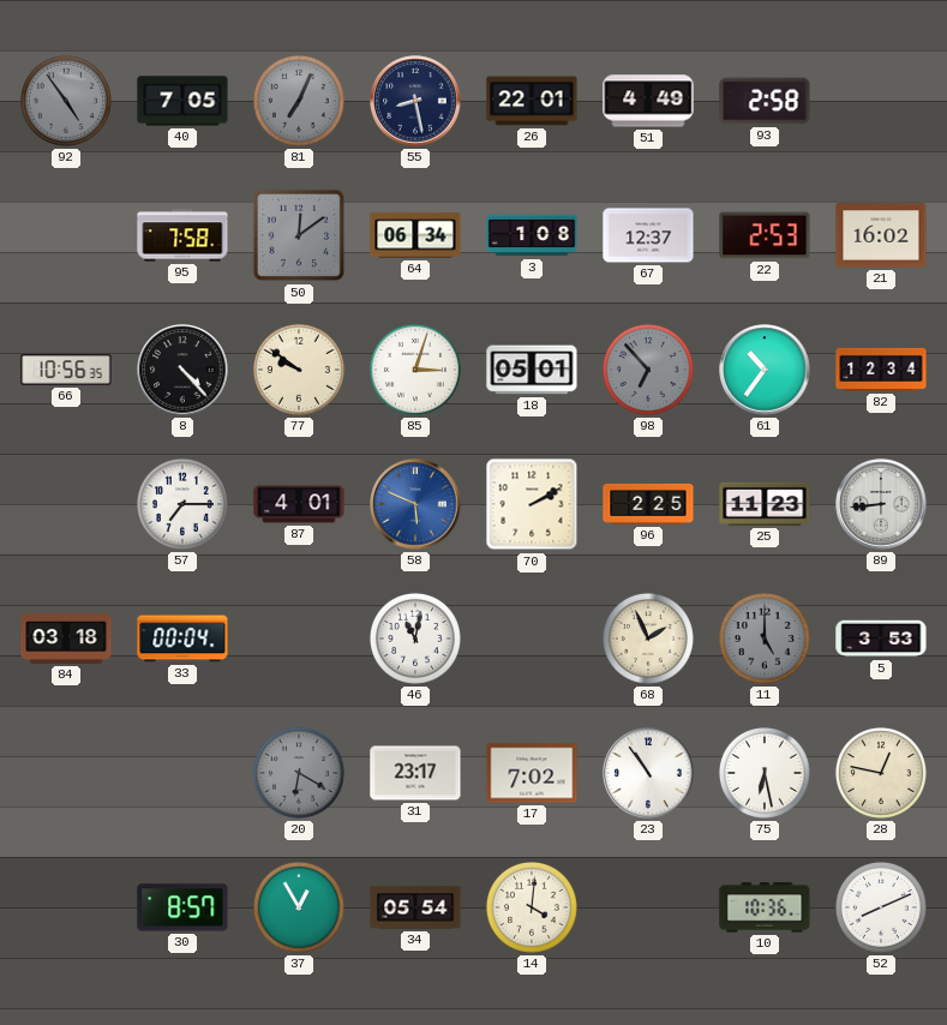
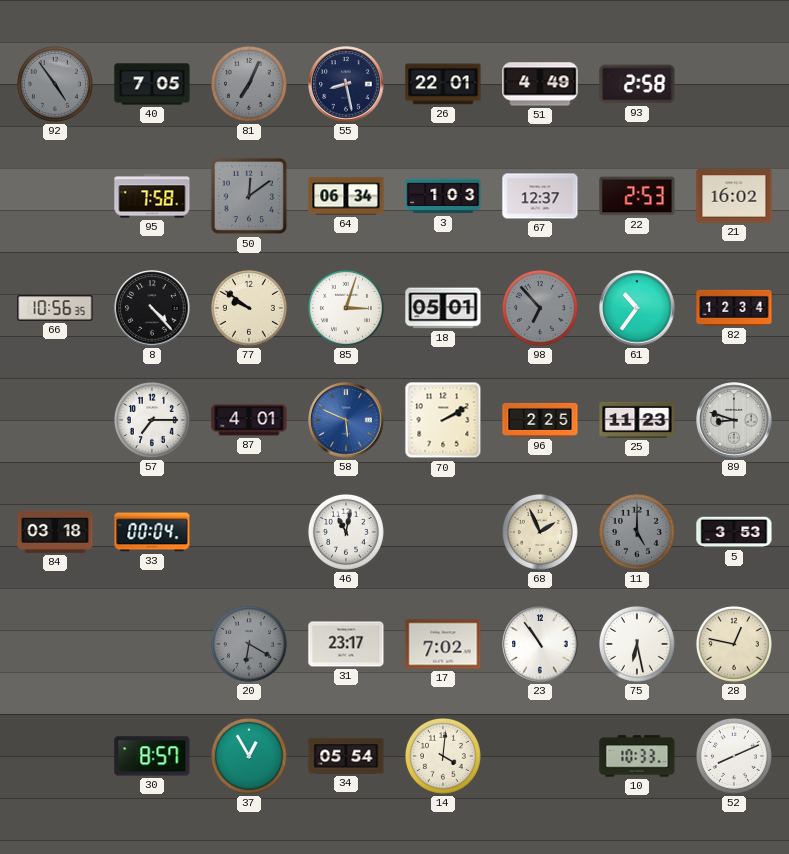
3: 1:08 -> 1:03 (443, 196)
89: 8:44 -> 8:48 (734, 420)
10: 10:36 -> 10:33 (637, 756)
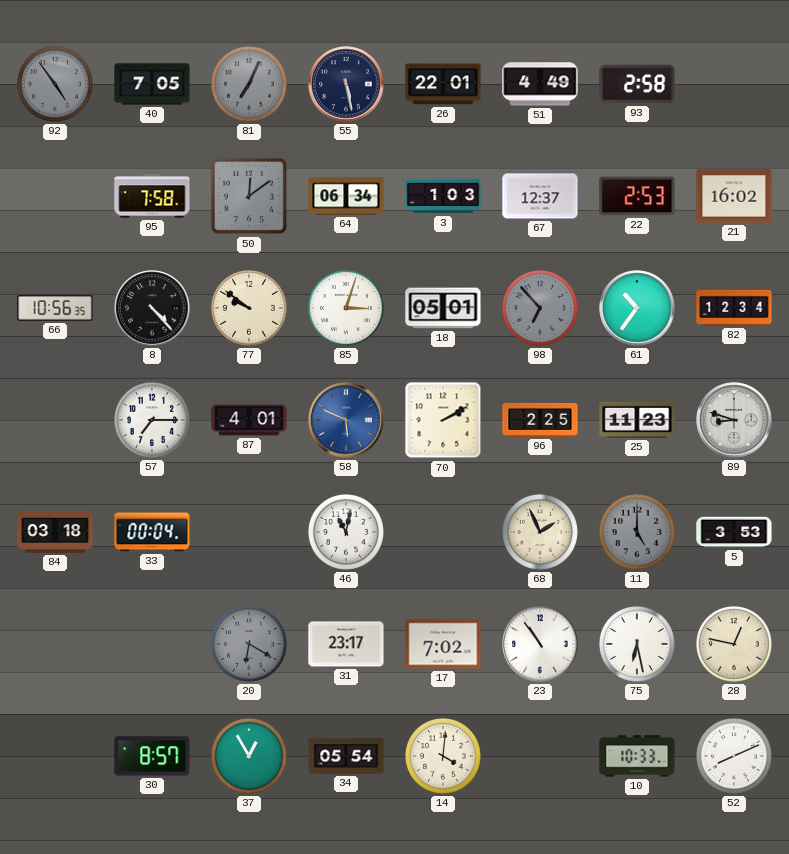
55: 8:28 -> 5:28 (346, 84)
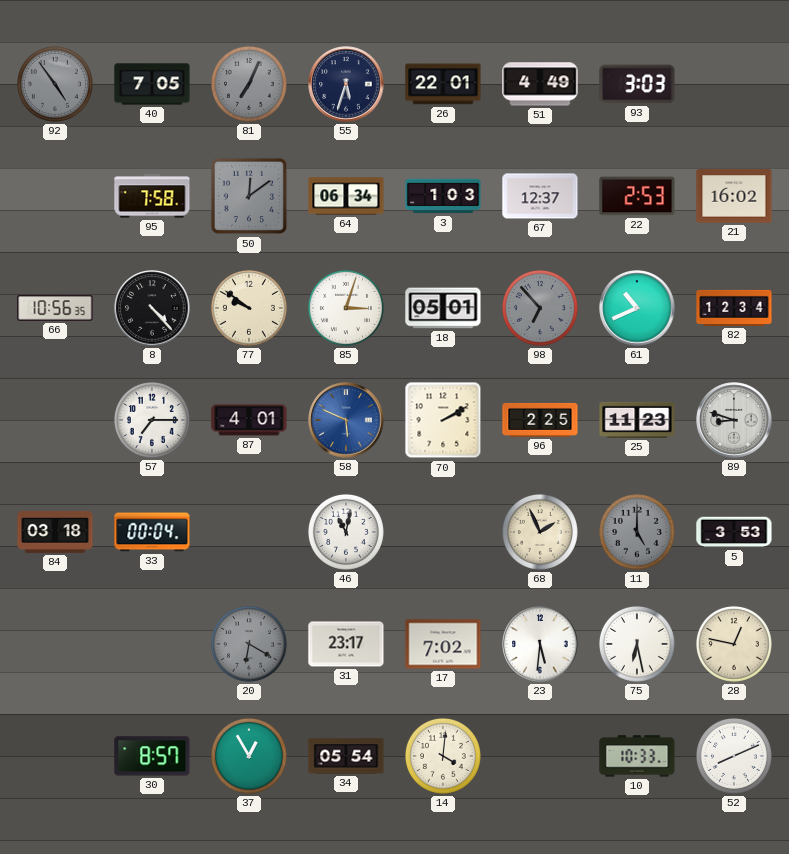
55: 5:28 -> 5:33 (346, 84)
93: 2:58 -> 3:03 (637, 84)
61: 10:36 -> 10:41 (637, 308)
23: 10:54 -> 5:31 (540, 644)
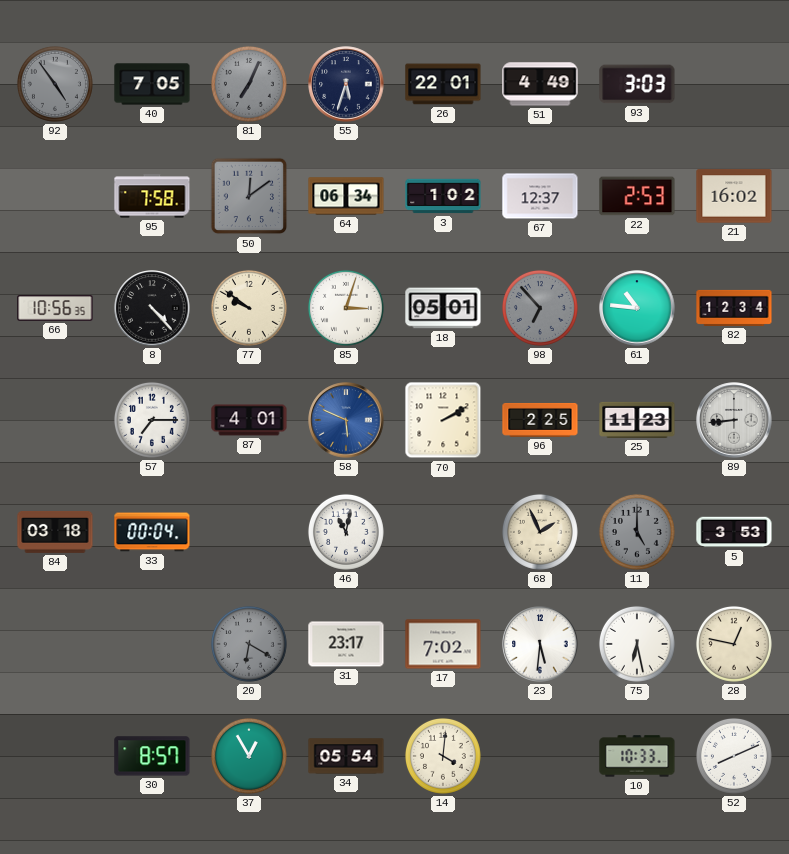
3: 1:03 -> 1:02 (443, 196)
61: 10:41 -> 10:46 (637, 308)
89: 8:48 -> 8:44 (734, 420)
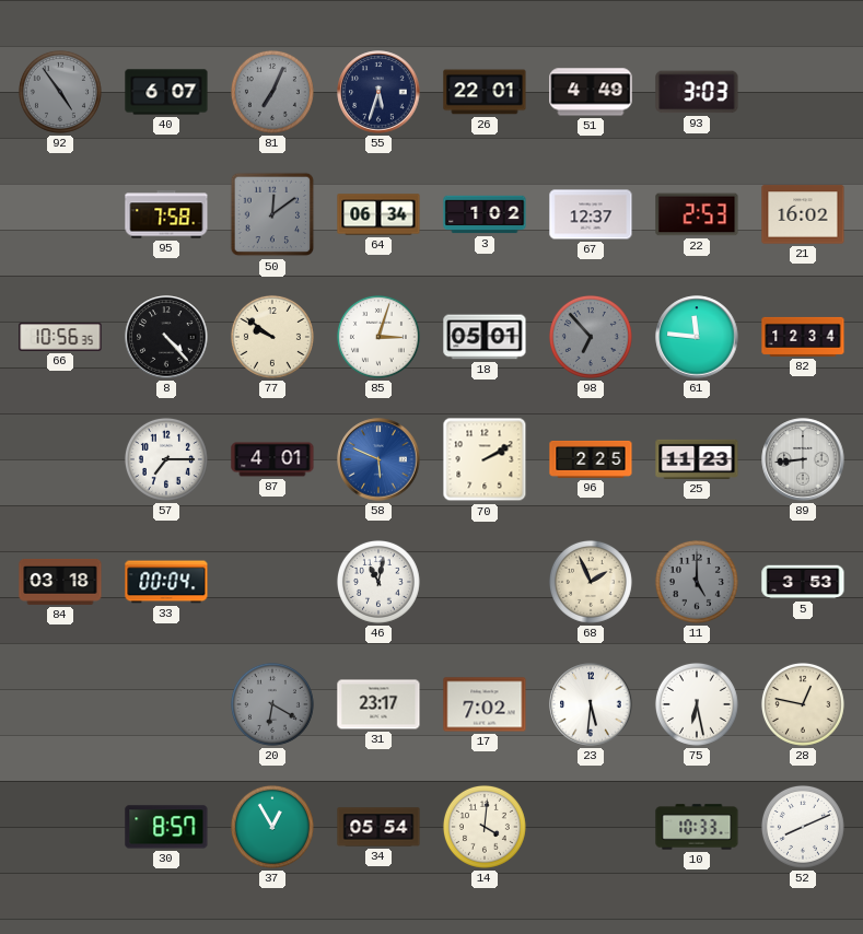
40: 7:05 -> 6:07 (166, 92)
61: 10:46 -> 11:46 (697, 337)
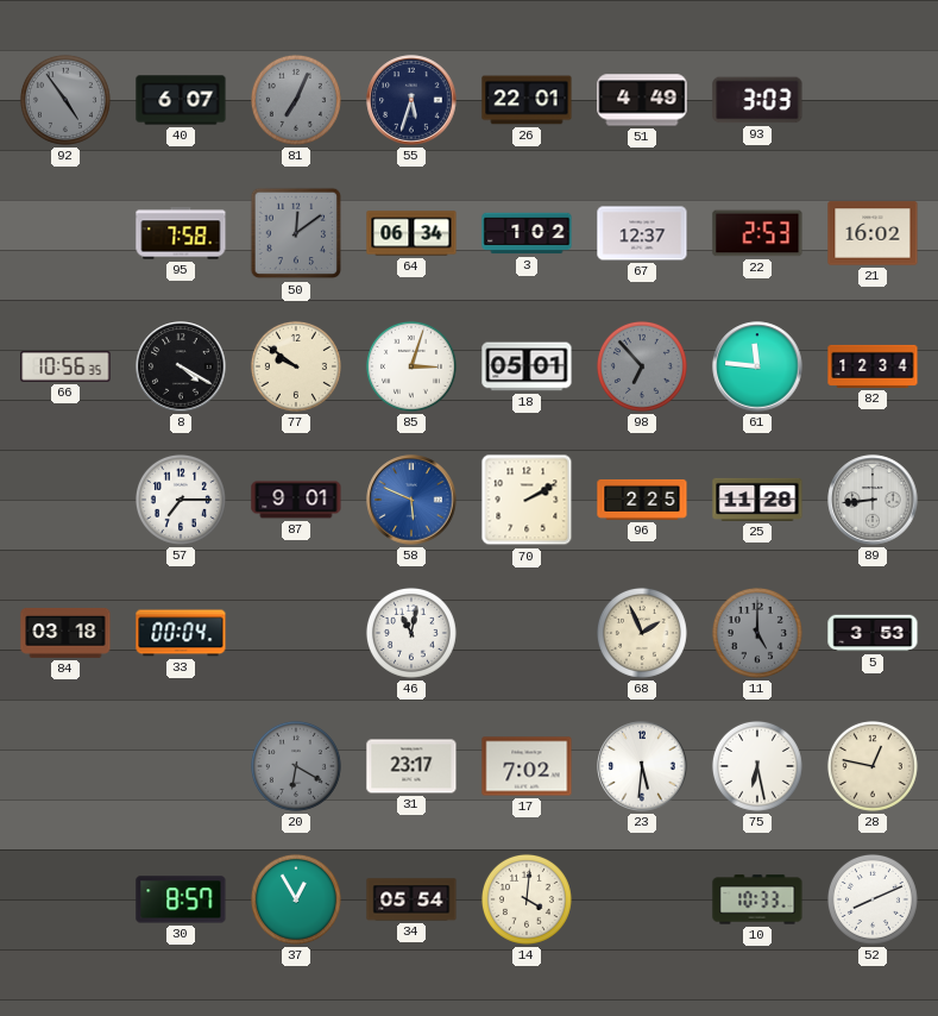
8: 4:23 -> 4:20 (181, 366)
87: 4:01 -> 9:01 (296, 500)
25: 11:23 -> 11:28 (757, 500)
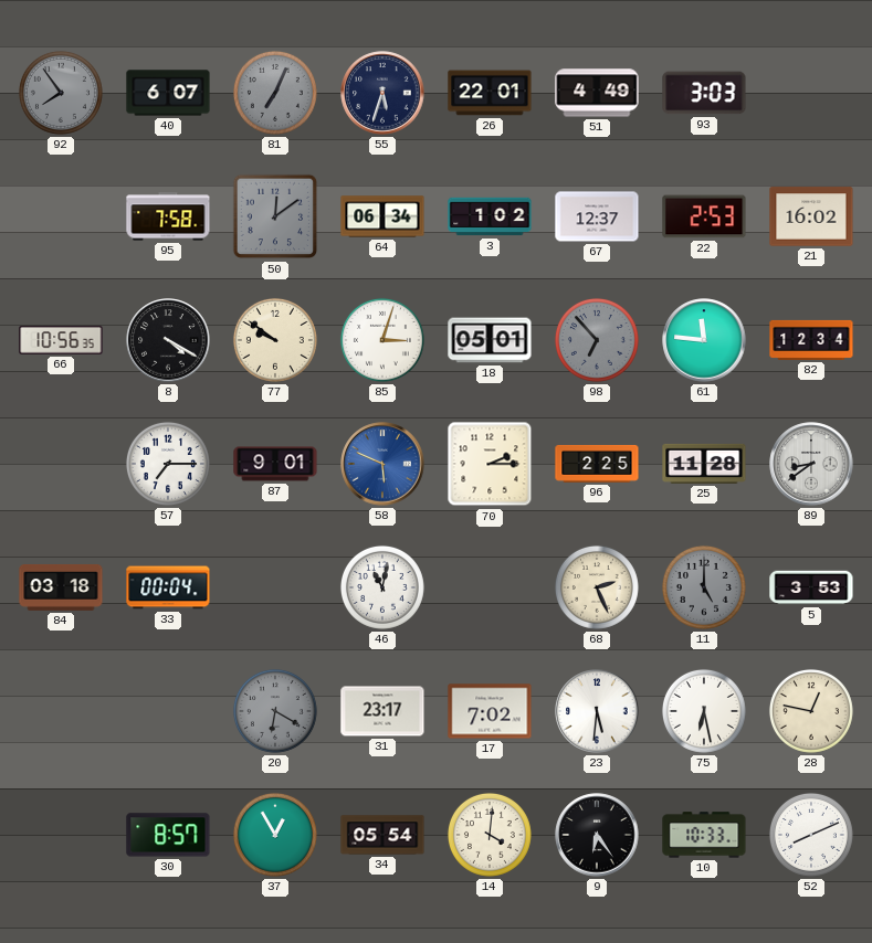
92: 4:54 -> 7:54 (61, 93)
70: 2:10 -> 2:15 (490, 464)
89: 8:44 -> 8:39 (811, 464)
68: 1:56 -> 2:26 (597, 587)
9: none -> 6:24 (597, 835)
